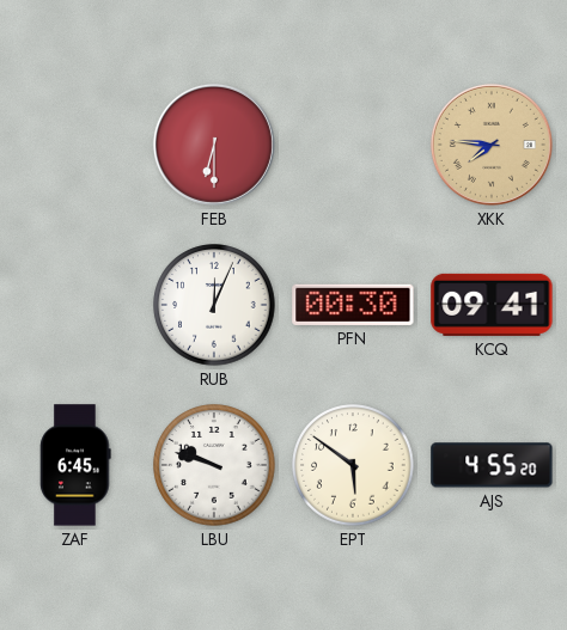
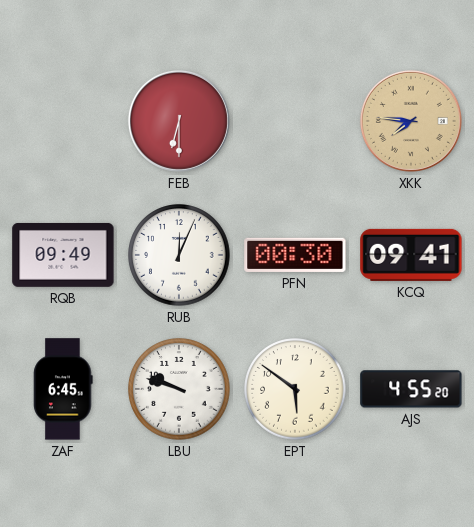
RQB: none -> 09:49 (63, 255)
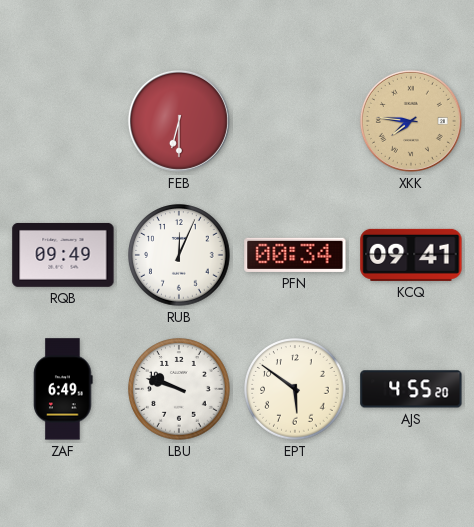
PFN: 00:30 -> 00:34 (295, 255)
ZAF: 6:45 -> 6:49 (63, 389)
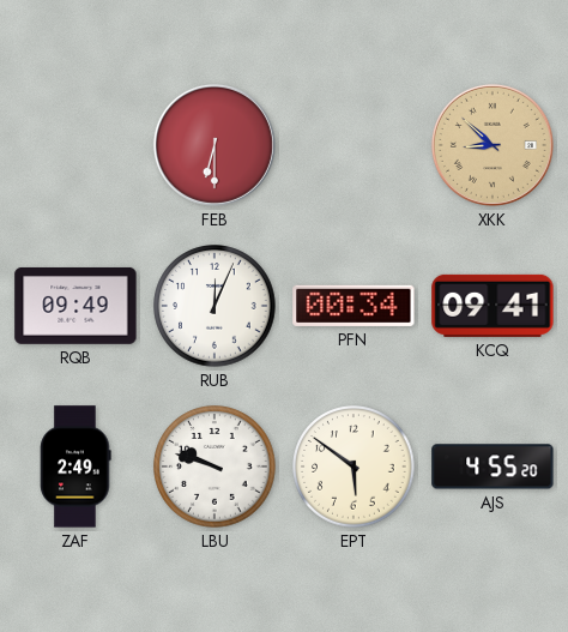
XKK: 7:46 -> 8:52 (493, 145)
ZAF: 6:49 -> 2:49 (75, 467)
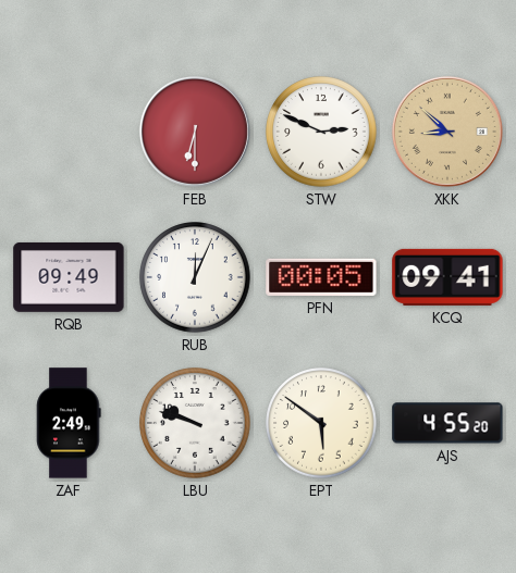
STW: none -> 2:49 (321, 132)
PFN: 00:34 -> 00:05 (321, 277)
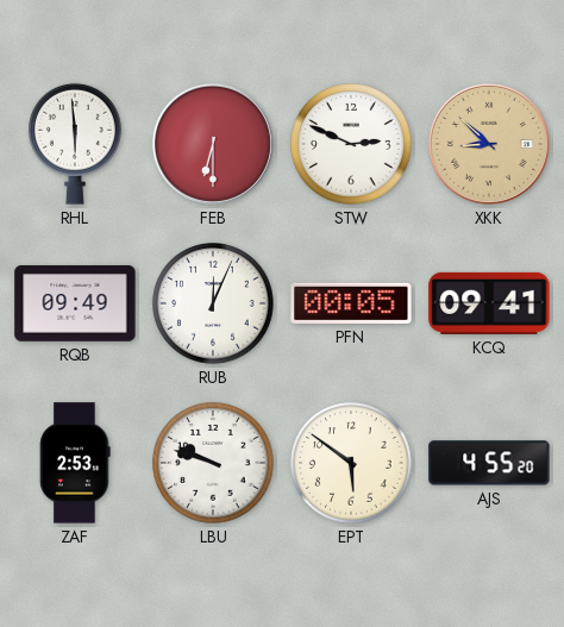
RHL: none -> 5:59 (76, 144)
ZAF: 2:49 -> 2:53 (75, 463)
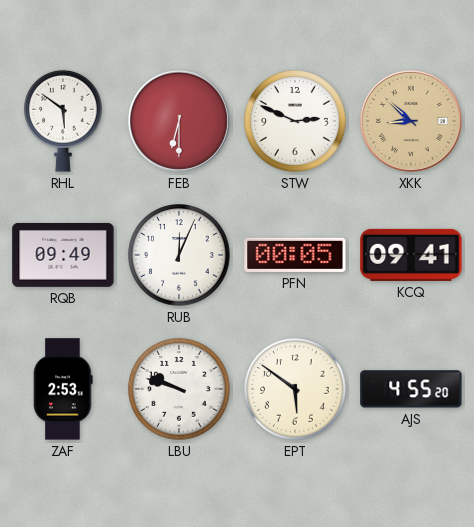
RHL: 5:59 -> 5:51 (64, 121)
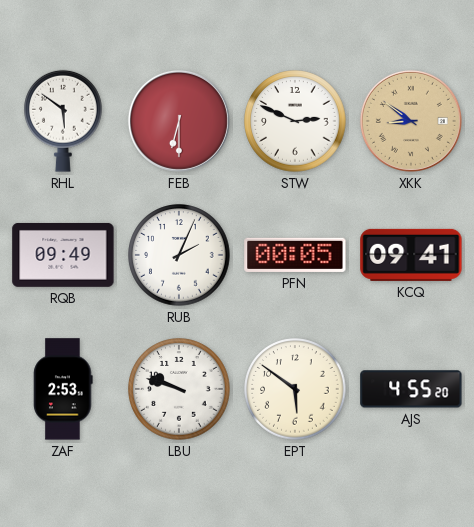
XKK: 8:52 -> 8:51 (411, 121)
RUB: 12:04 -> 2:04 (179, 255)
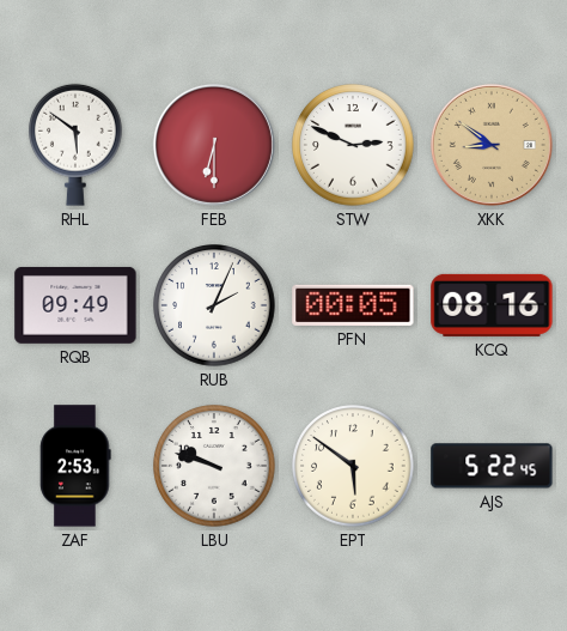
KCQ: 09:41 -> 08:16 (492, 305)
AJS: 4:55 -> 5:22 (492, 466)
